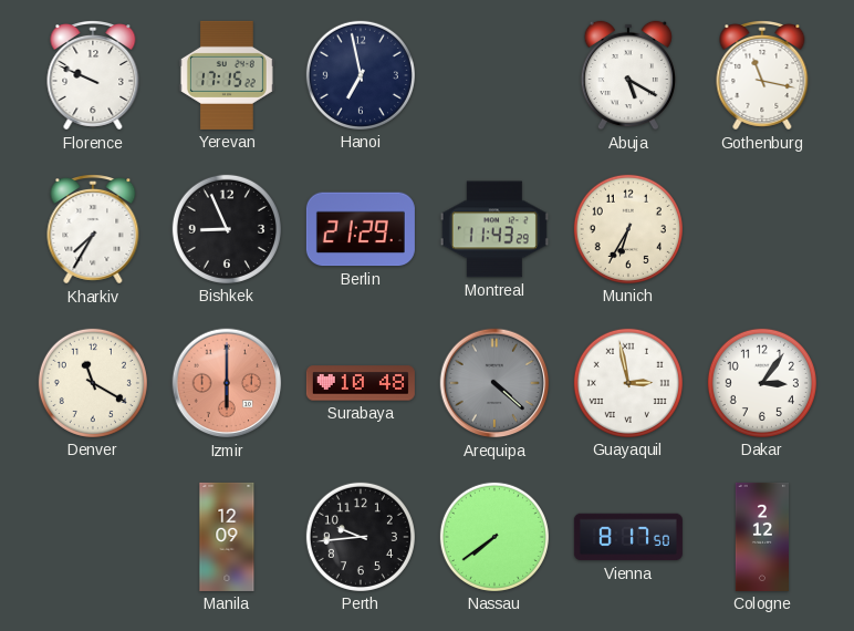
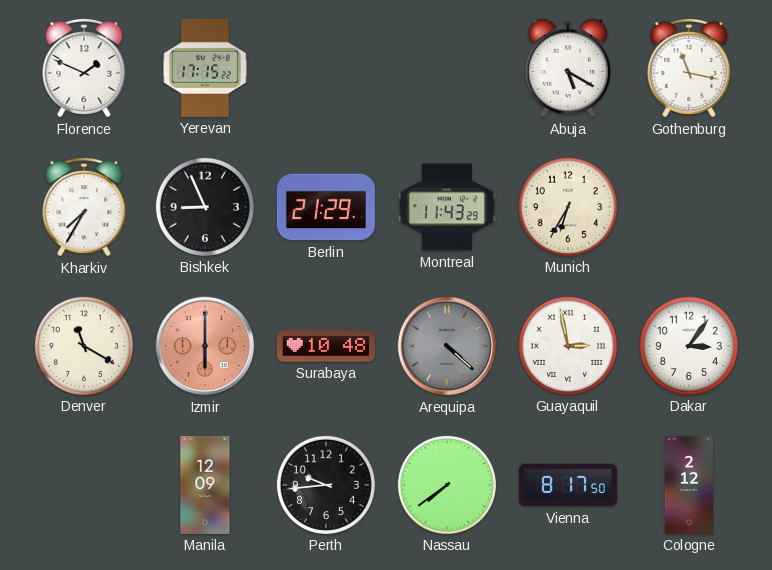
Florence: 9:49 -> 1:49 (84, 69)
Hanoi: 6:58 -> none (361, 75)
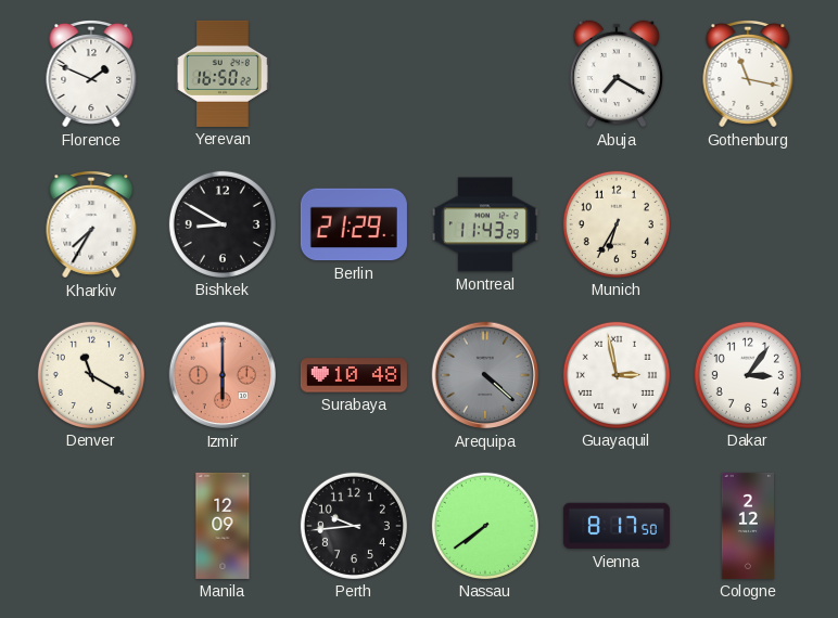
Yerevan: 17:15 -> 16:50 (223, 74)
Abuja: 5:20 -> 7:20 (615, 74)
Bishkek: 8:56 -> 8:50 (223, 224)
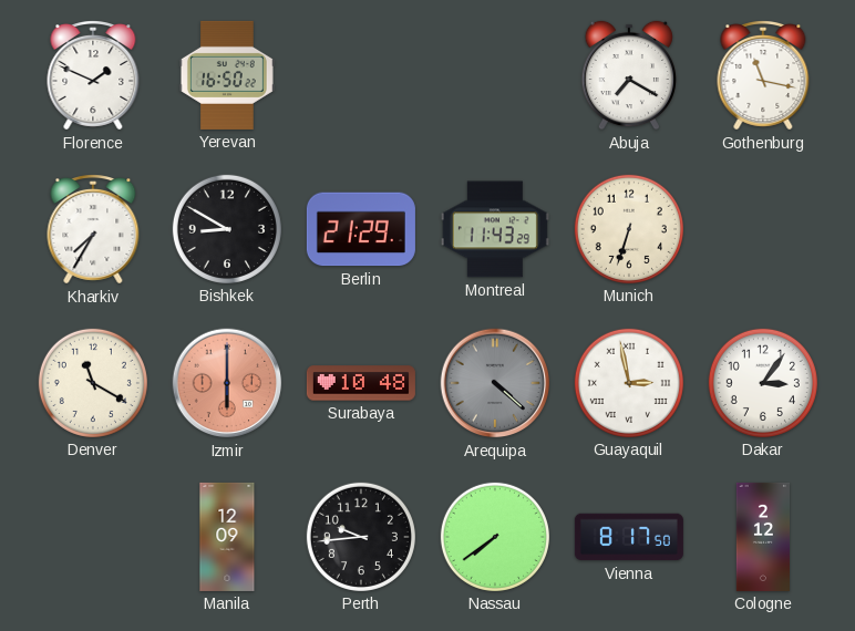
Munich: 6:35 -> 6:33 (629, 229)
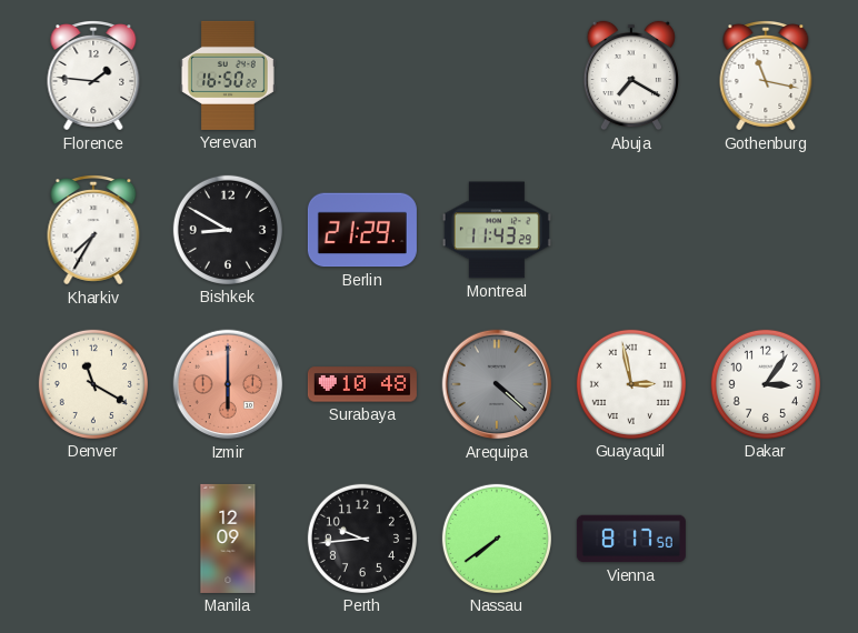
Florence: 1:49 -> 1:46 (93, 77)
Munich: 6:33 -> none (629, 229)
Cologne: 2:12 -> none (762, 537)
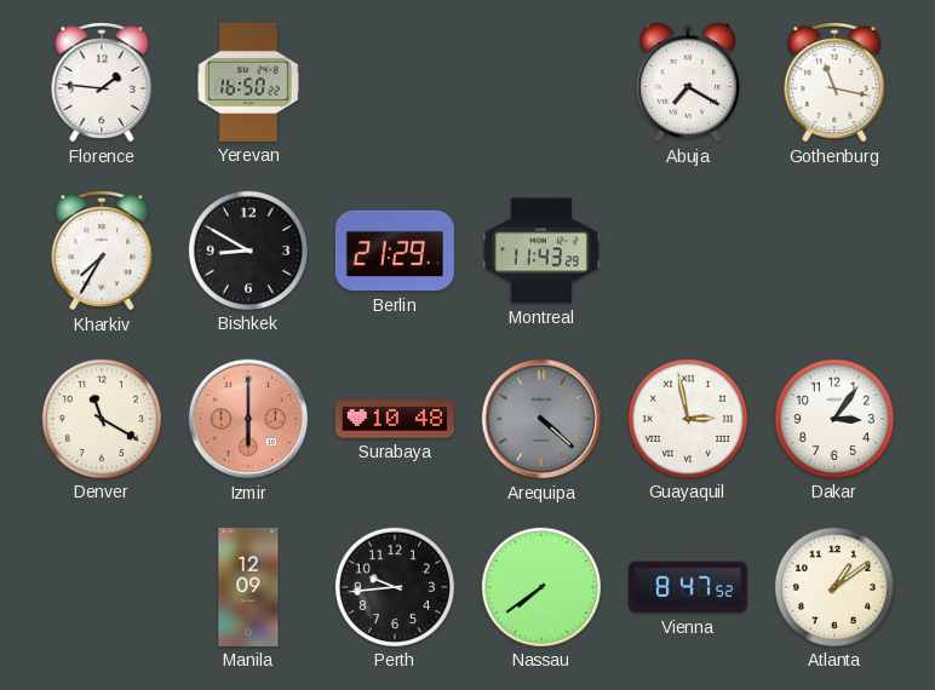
Vienna: 8:17 -> 8:47 (688, 587)
Atlanta: none -> 1:09 (834, 587)
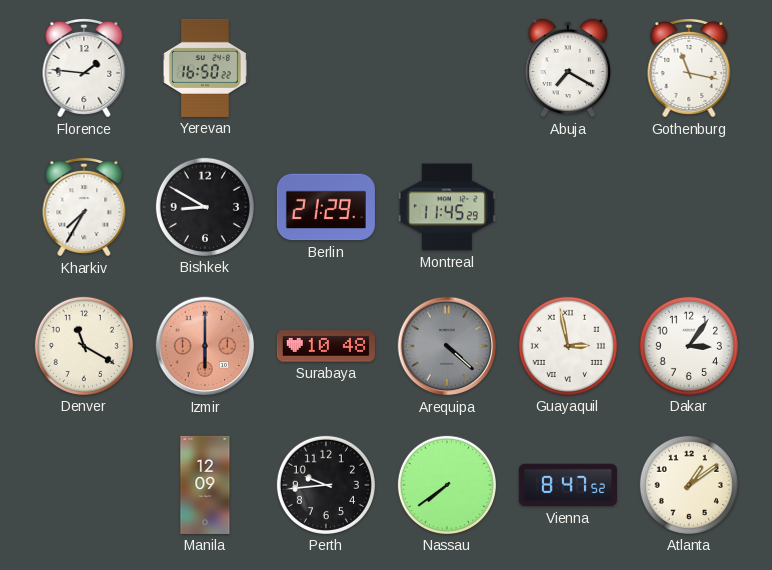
Montreal: 11:43 -> 11:45 (447, 207)
